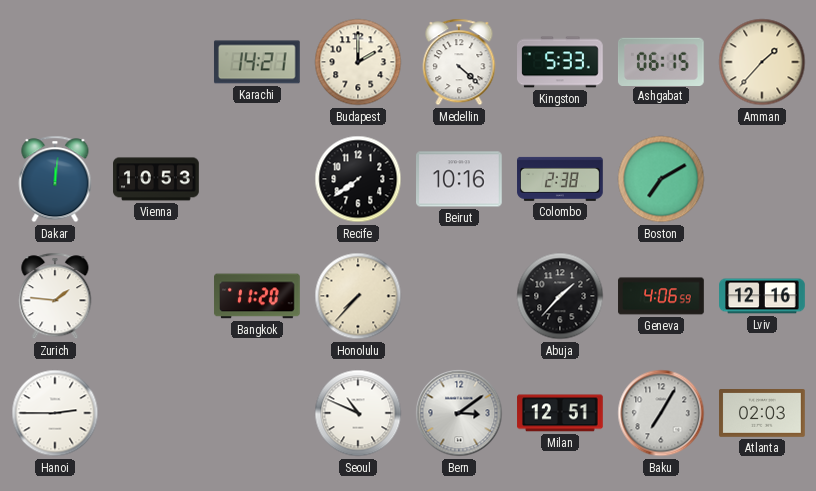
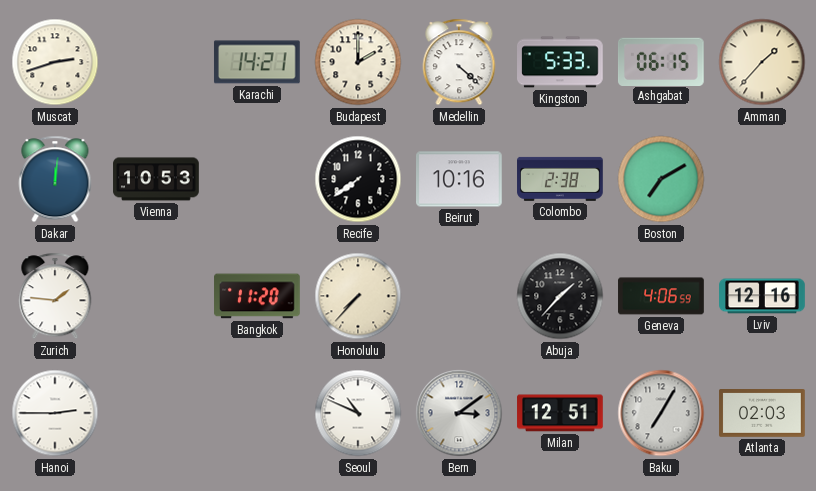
Muscat: none -> 2:42 (55, 62)
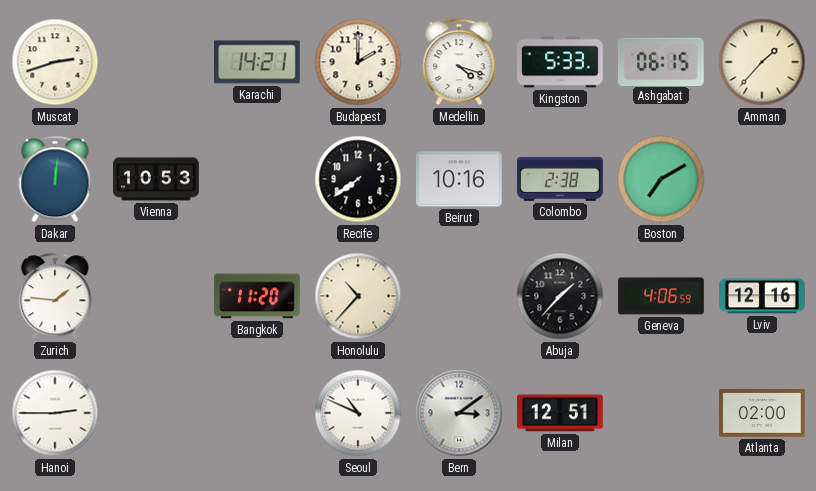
Medellin: 4:22 -> 4:18 (459, 62)
Honolulu: 7:37 -> 10:37 (358, 296)
Baku: 7:05 -> none (661, 413)
Atlanta: 02:03 -> 02:00 (762, 414)
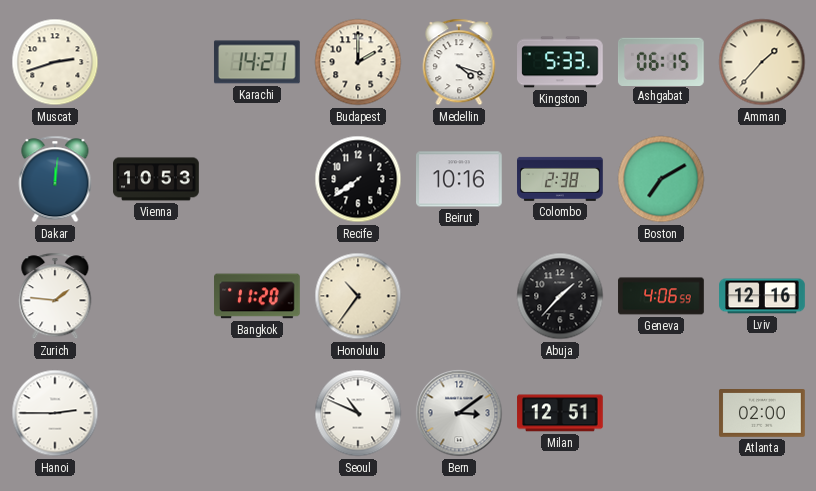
Honolulu: 10:37 -> 10:36 (358, 296)
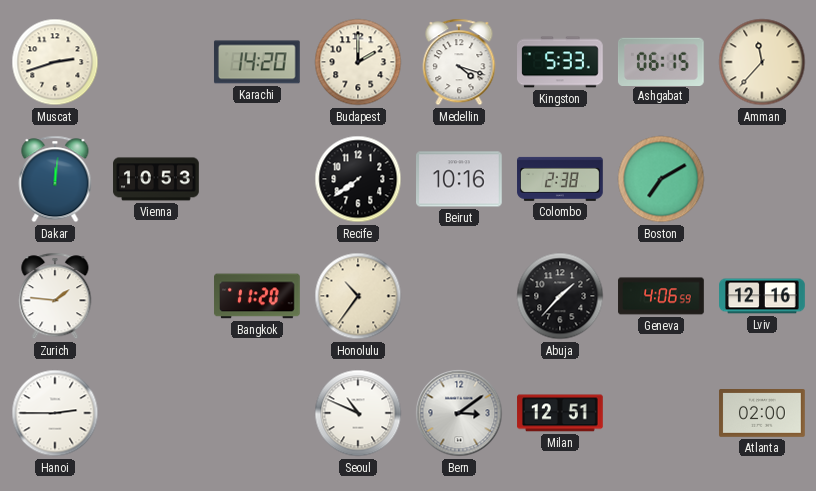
Karachi: 14:21 -> 14:20 (257, 62)
Amman: 1:37 -> 11:37 (762, 62)
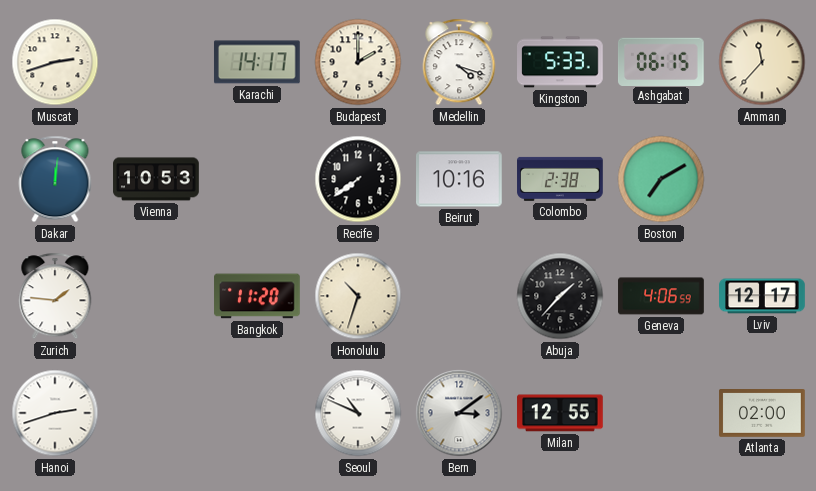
Karachi: 14:20 -> 14:17 (257, 62)
Honolulu: 10:36 -> 10:33 (358, 296)
Lviv: 12:16 -> 12:17 (762, 296)
Hanoi: 2:45 -> 2:42 (55, 413)
Milan: 12:51 -> 12:55 (560, 413)
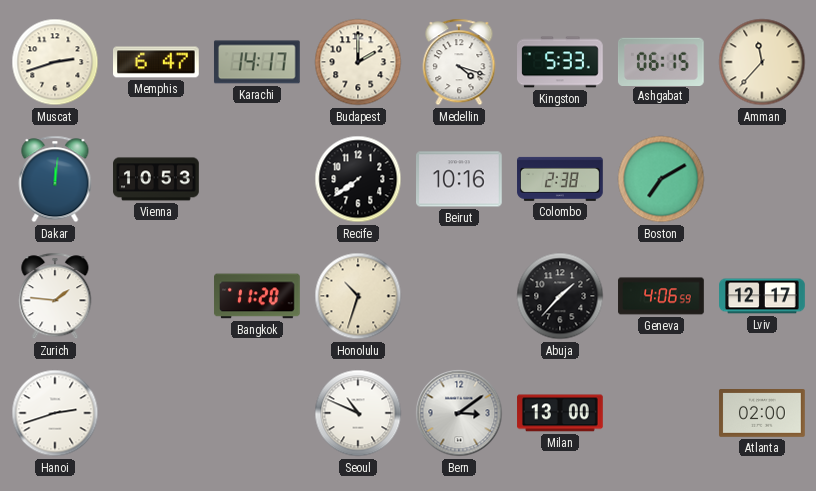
Memphis: none -> 6:47 (157, 62)
Milan: 12:55 -> 13:00 (560, 413)
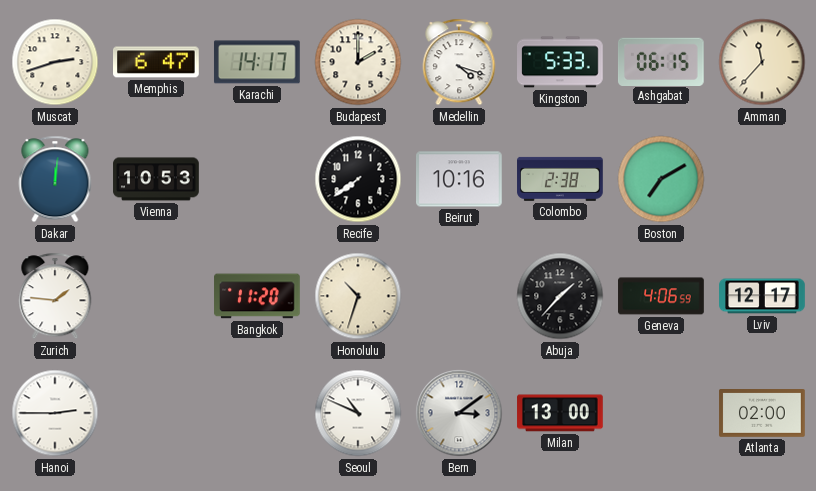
Hanoi: 2:42 -> 2:45 (55, 413)
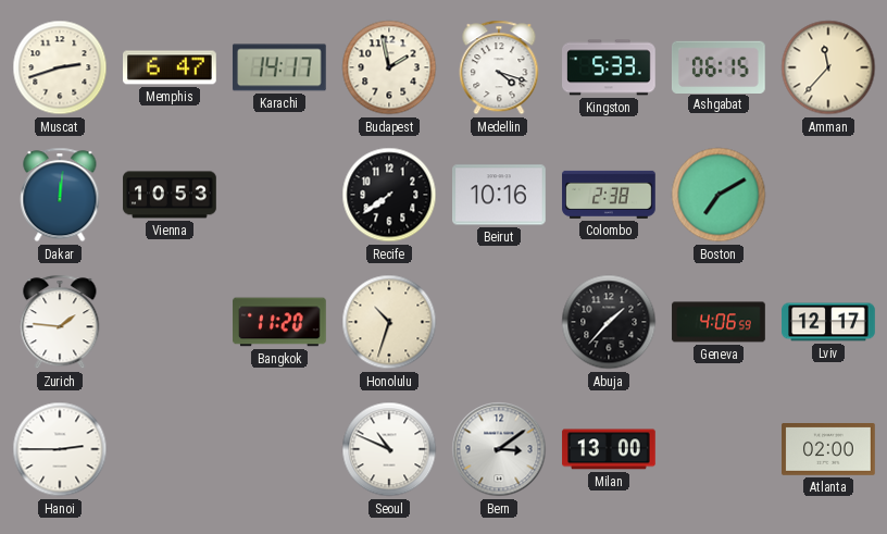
Budapest: 2:00 -> 1:58 (389, 67)
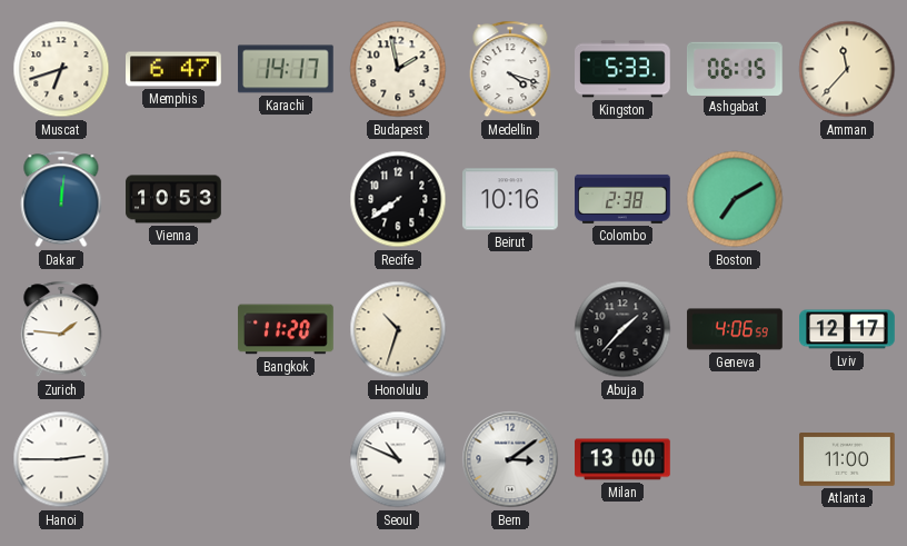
Muscat: 2:42 -> 6:42 (61, 69)
Atlanta: 02:00 -> 11:00 (847, 460)
